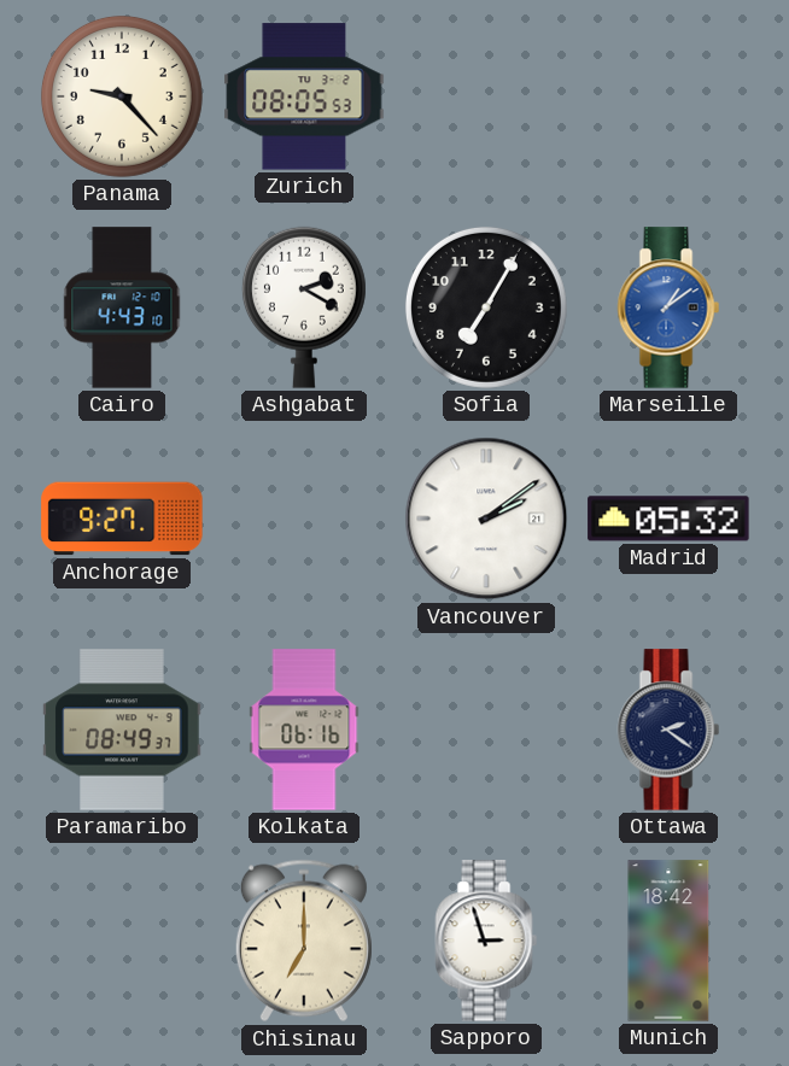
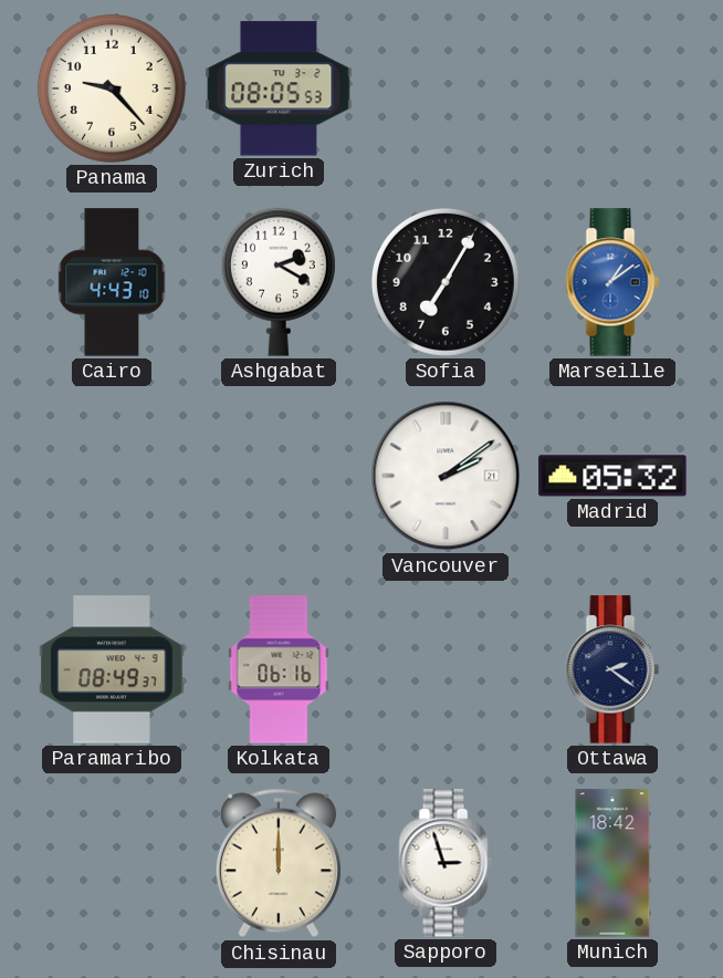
Anchorage: 9:27 -> none (122, 519)
Chisinau: 7:00 -> 12:00 (279, 863)
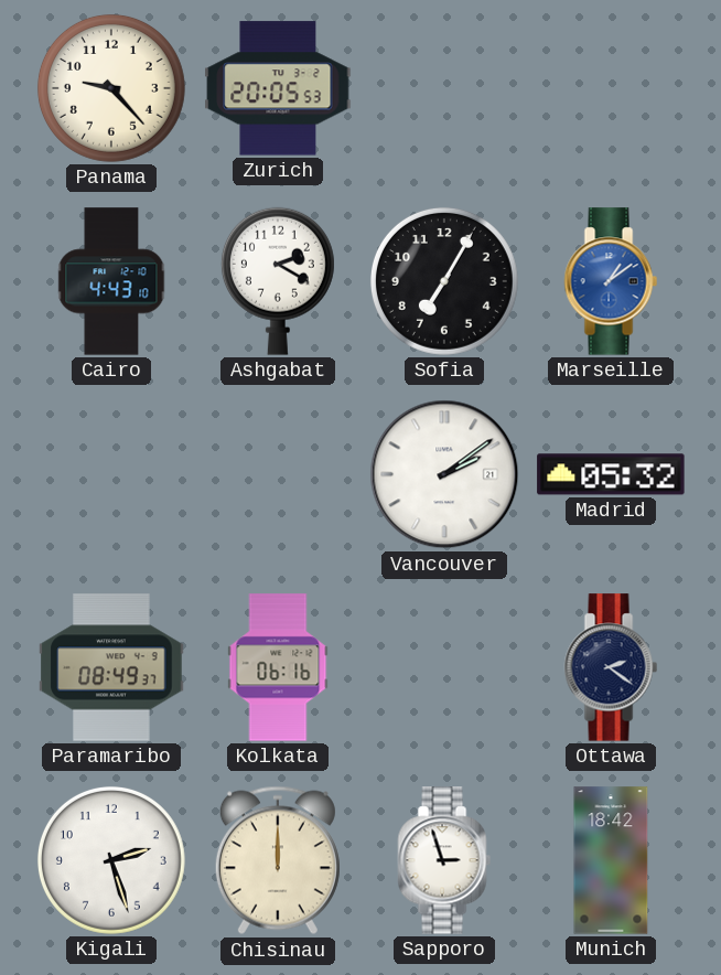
Zurich: 08:05 -> 20:05 (278, 88)
Kigali: none -> 2:27 (111, 860)
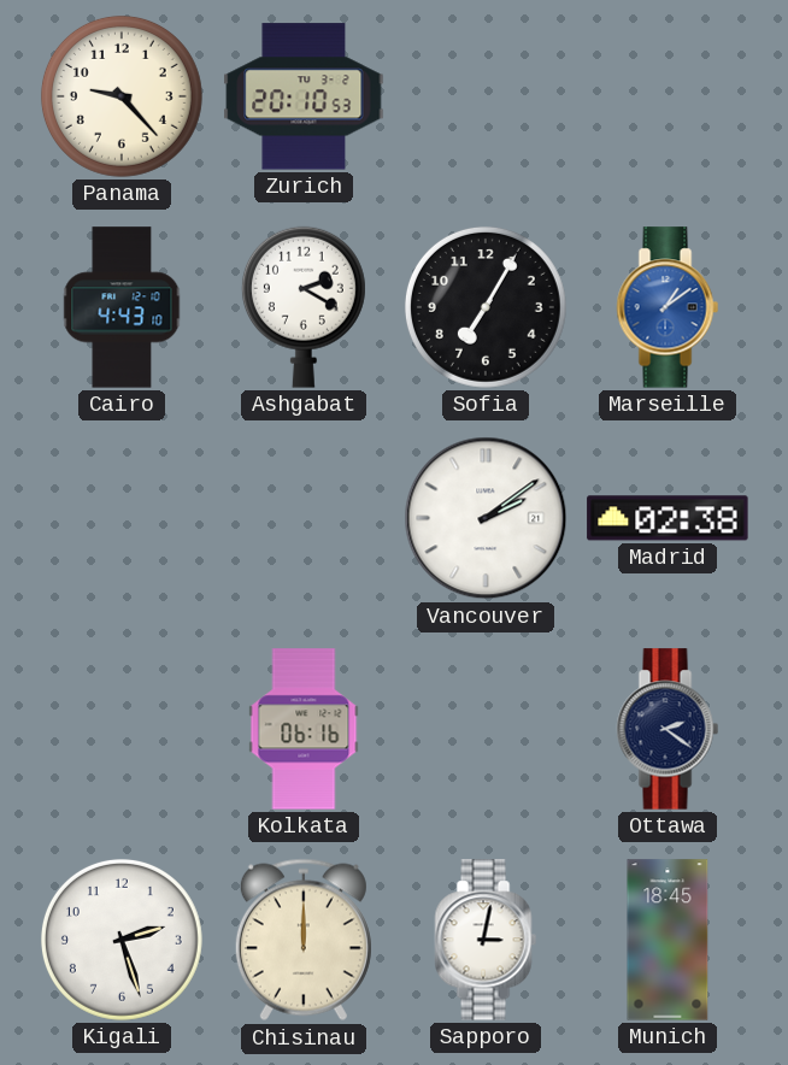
Zurich: 20:05 -> 20:10 (304, 96)
Madrid: 05:32 -> 02:38 (668, 518)
Paramaribo: 08:49 -> none (111, 667)
Sapporo: 2:57 -> 3:02 (486, 940)
Munich: 18:42 -> 18:45 (668, 940)
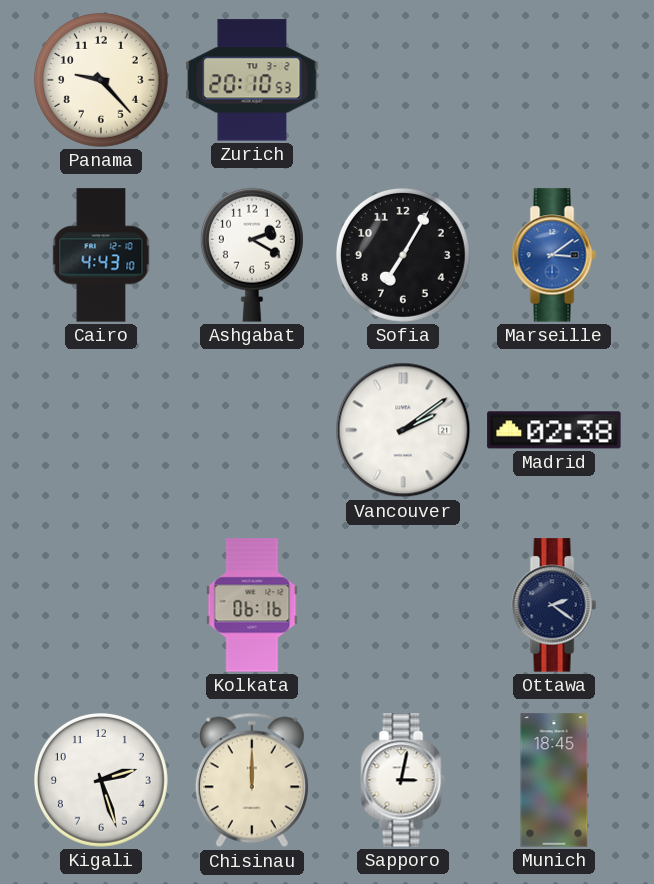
Marseille: 1:09 -> 3:09 (554, 255)
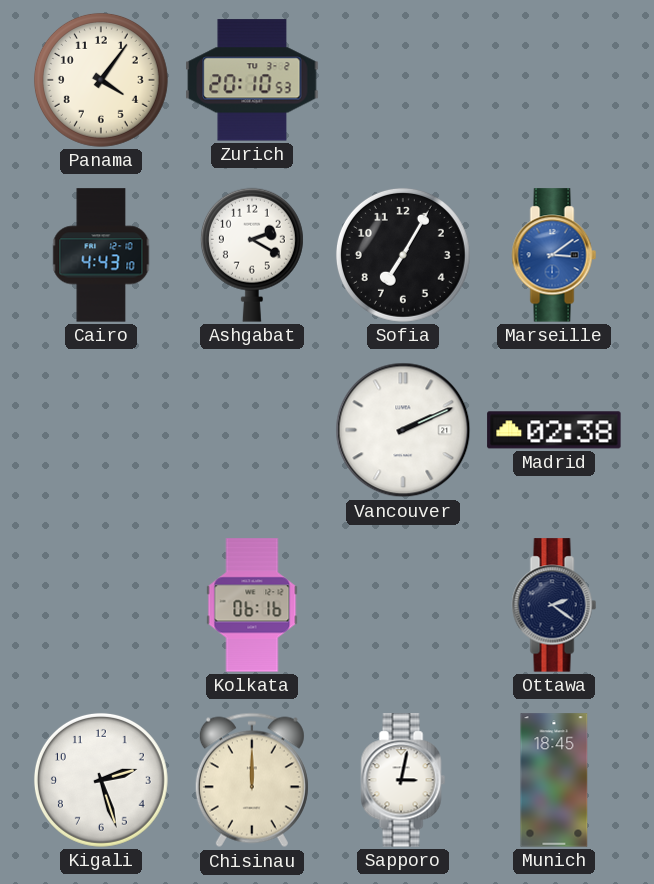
Panama: 9:23 -> 4:06 (101, 80)
Vancouver: 2:09 -> 2:11 (403, 430)
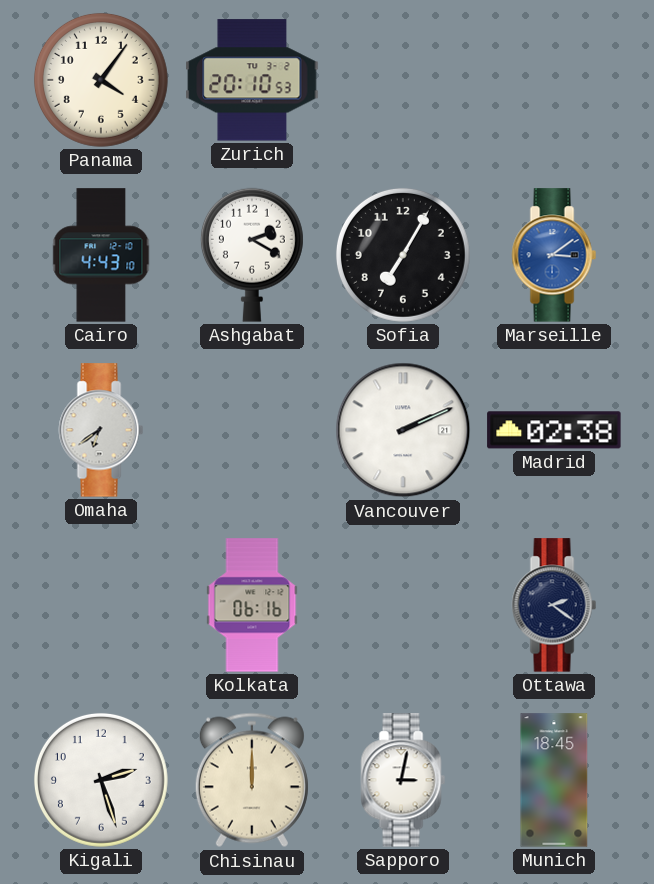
Omaha: none -> 6:39 (101, 430)
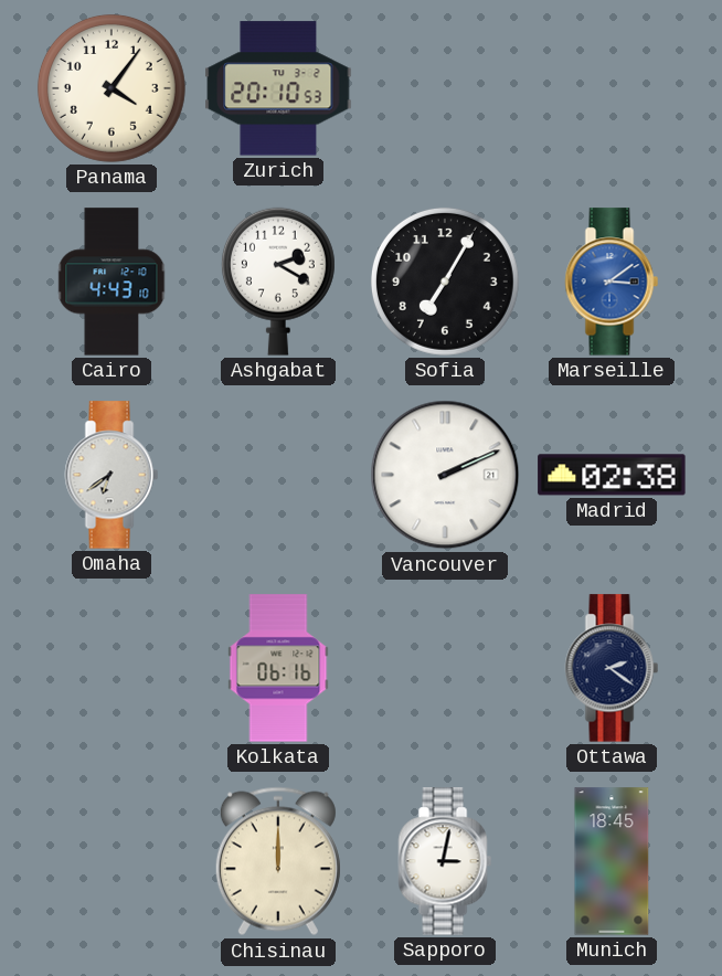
Kigali: 2:27 -> none (101, 780)
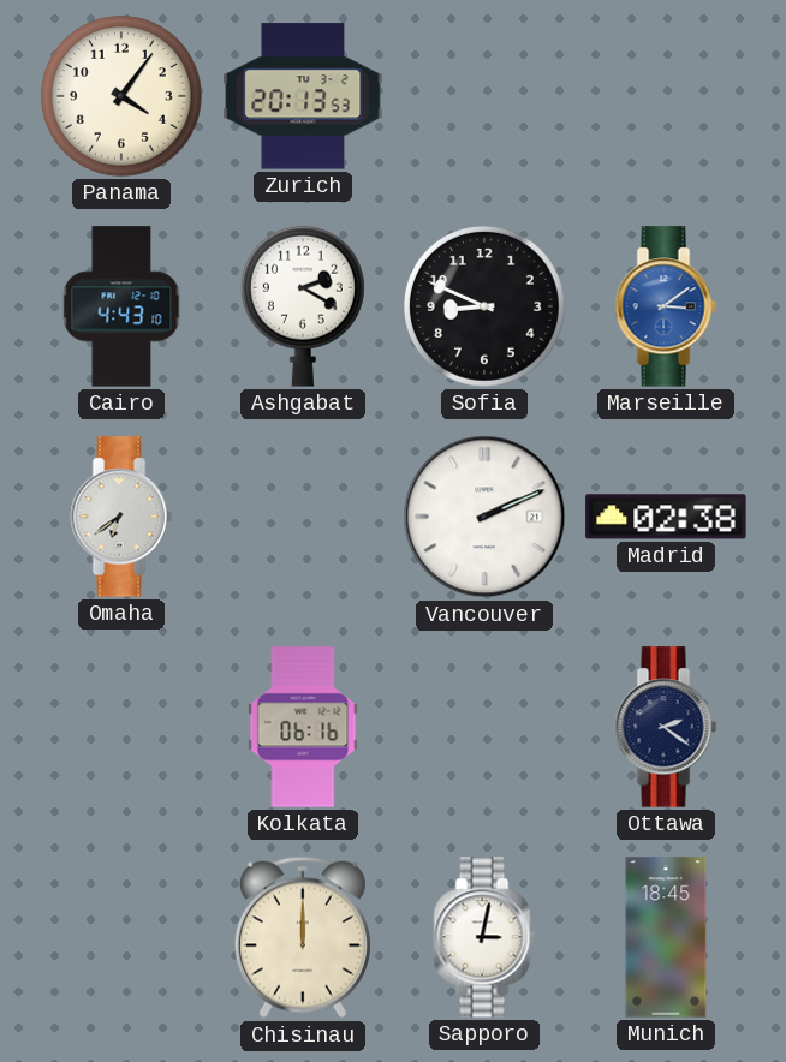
Zurich: 20:10 -> 20:13 (303, 96)
Sofia: 7:05 -> 8:49 (484, 306)
